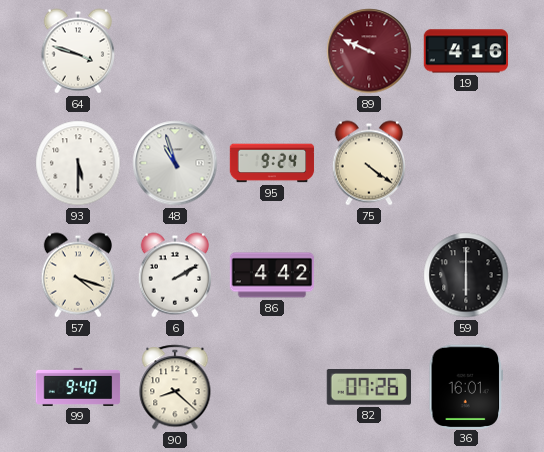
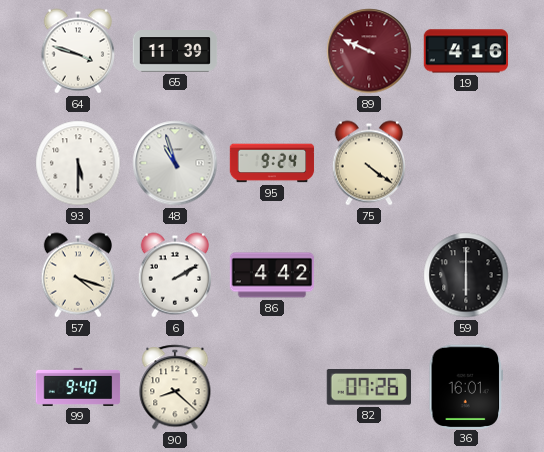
65: none -> 11:39 (175, 52)
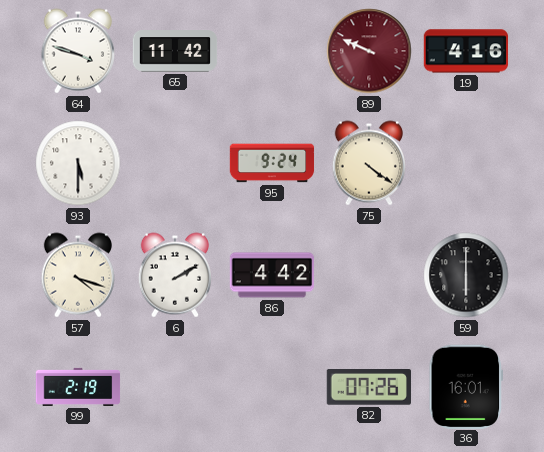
65: 11:39 -> 11:42 (175, 52)
48: 10:57 -> none (175, 163)
99: 9:40 -> 2:19 (78, 387)
90: 8:22 -> none (175, 387)
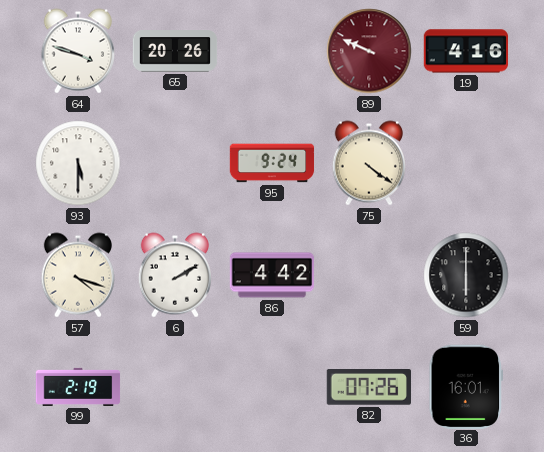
65: 11:42 -> 20:26 (175, 52)
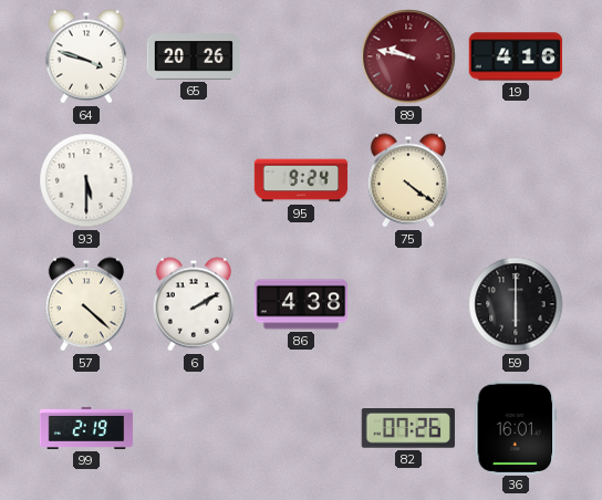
89: 9:49 -> 9:47 (408, 56)
57: 4:18 -> 4:22 (85, 304)
86: 4:42 -> 4:38 (301, 304)
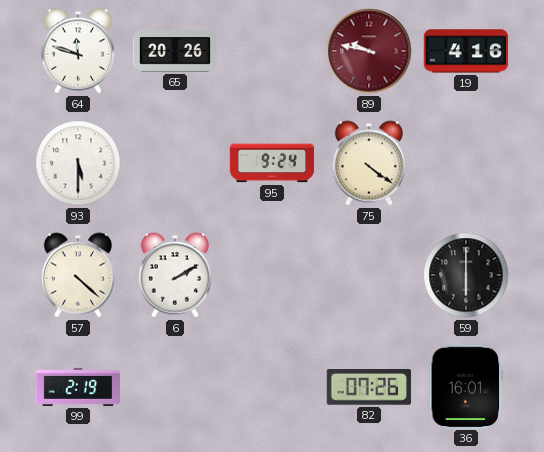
64: 3:48 -> 11:48 (77, 51)
86: 4:38 -> none (301, 304)
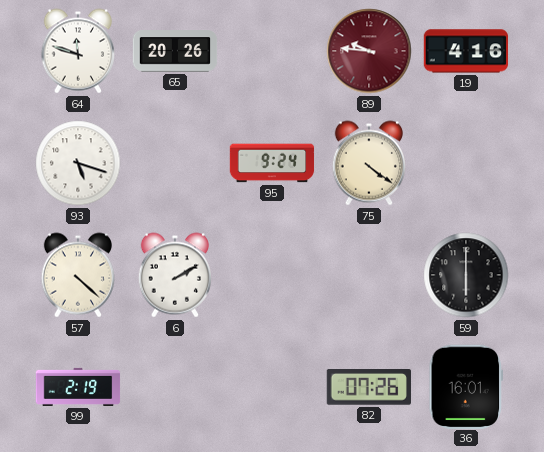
89: 9:47 -> 9:46 (369, 51)
93: 5:30 -> 5:18 (78, 163)
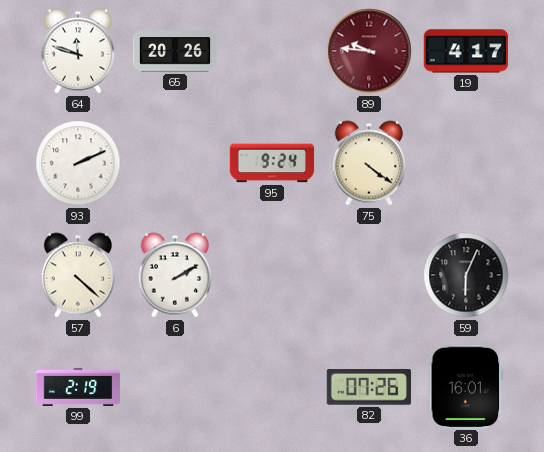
19: 4:16 -> 4:17 (466, 51)
93: 5:18 -> 2:11 (78, 163)
59: 6:00 -> 6:04 (466, 275)
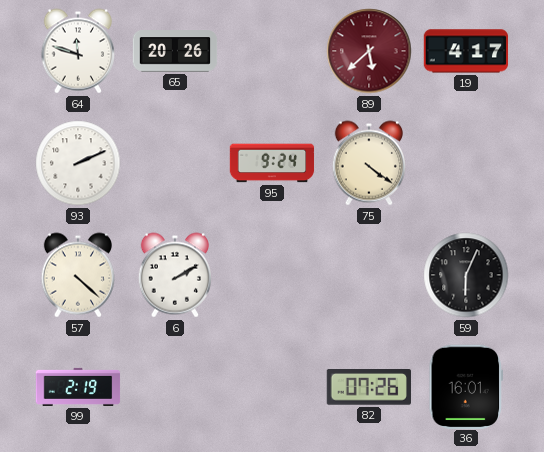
89: 9:46 -> 5:38 (369, 51)
